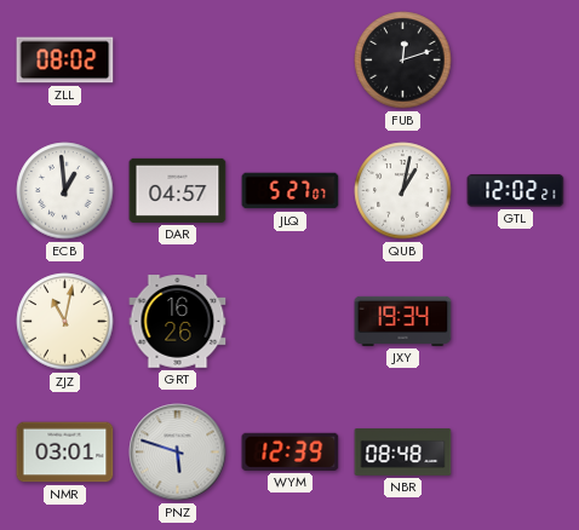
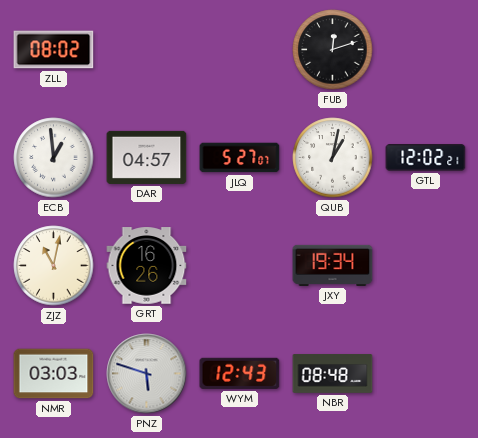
NMR: 03:01 -> 03:03 (54, 374)
WYM: 12:39 -> 12:43 (240, 373)
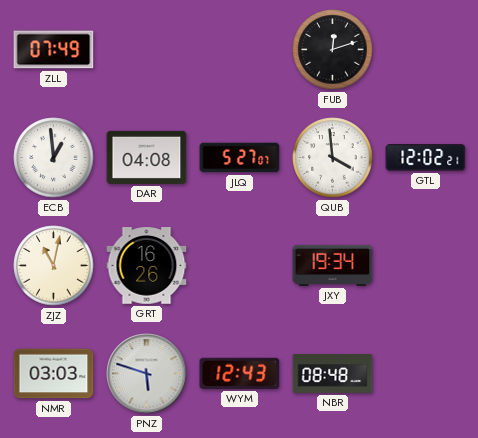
ZLL: 08:02 -> 07:49 (54, 50)
DAR: 04:57 -> 04:08 (147, 157)
QUB: 1:02 -> 3:59 (333, 158)
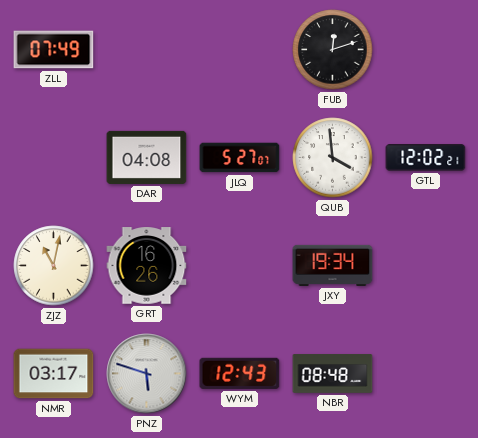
ECB: 12:59 -> none (54, 158)
NMR: 03:03 -> 03:17 (54, 374)
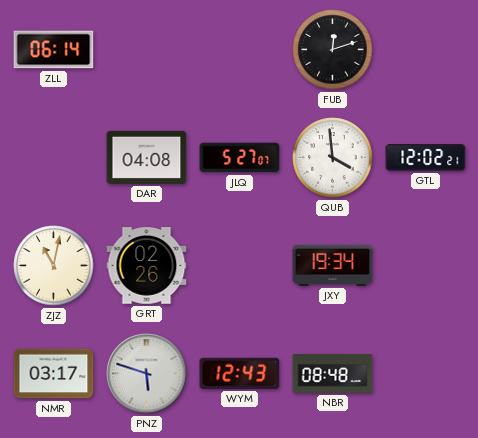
ZLL: 07:49 -> 06:14 (54, 50)
GRT: 16:26 -> 02:26 (147, 266)
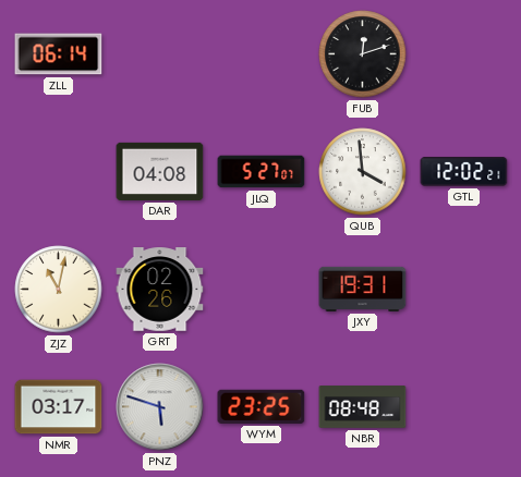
JXY: 19:34 -> 19:31 (363, 289)
WYM: 12:43 -> 23:25 (262, 406)
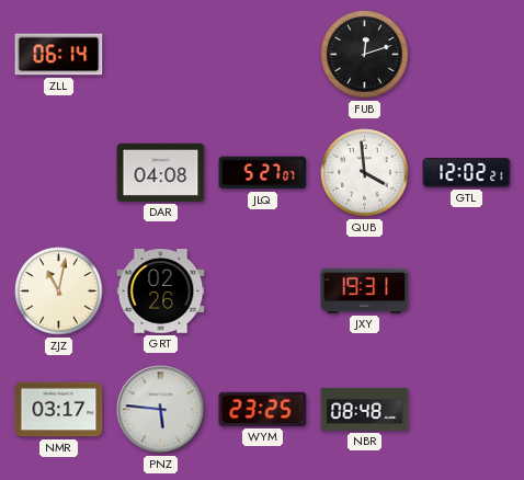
PNZ: 5:48 -> 5:46 (161, 410)
